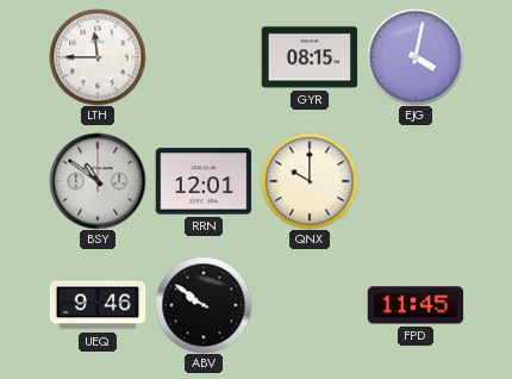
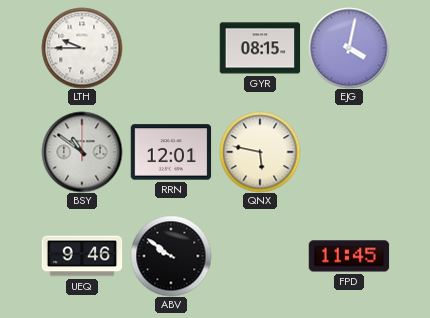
LTH: 11:45 -> 9:45 (82, 48)
QNX: 10:00 -> 5:47 (260, 152)
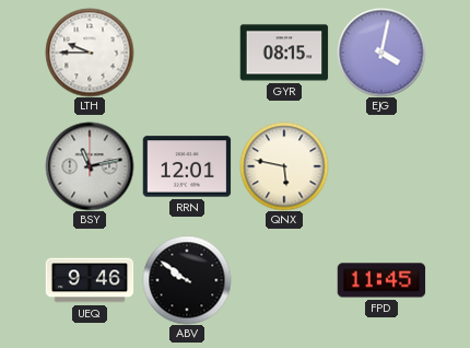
BSY: 10:51 -> 11:13 (90, 166)
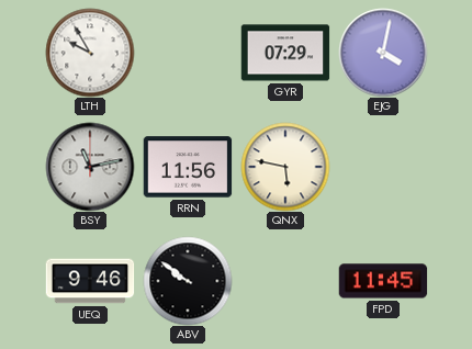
LTH: 9:45 -> 9:55 (90, 53)
GYR: 08:15 -> 07:29 (285, 53)
RRN: 12:01 -> 11:56 (188, 167)
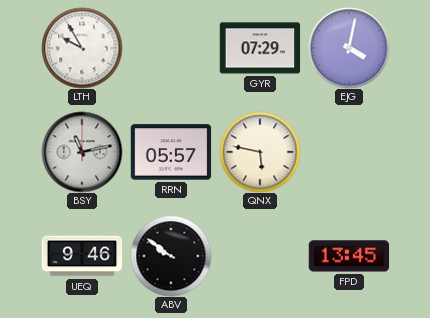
RRN: 11:56 -> 05:57 (171, 152)
FPD: 11:45 -> 13:45 (349, 256)
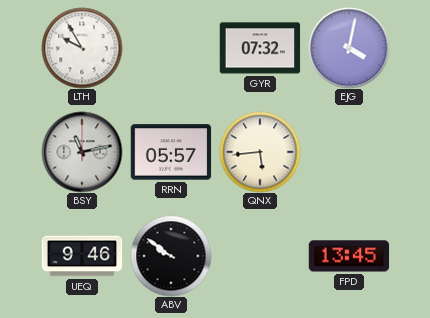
GYR: 07:29 -> 07:32 (260, 48)
QNX: 5:47 -> 5:44 (260, 152)
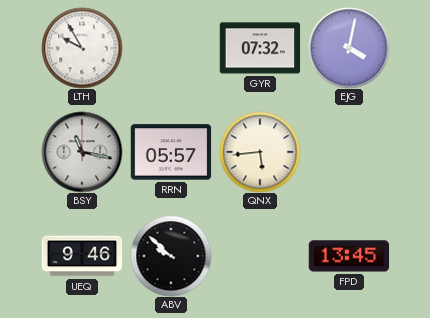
BSY: 11:13 -> 11:17 (82, 152)
ABV: 9:51 -> 9:52 (171, 256)
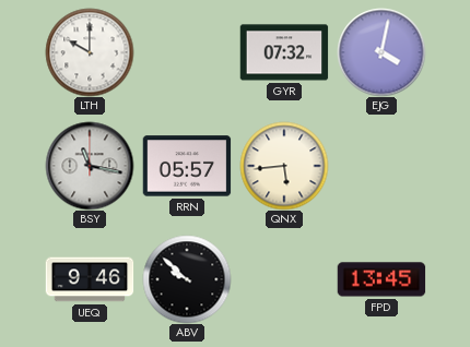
LTH: 9:55 -> 10:00 (90, 52)
